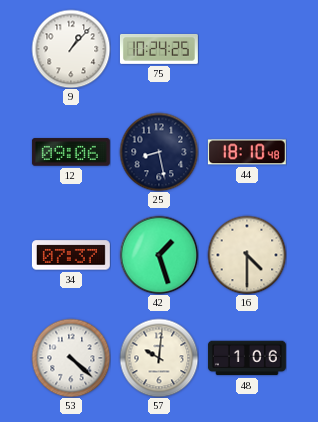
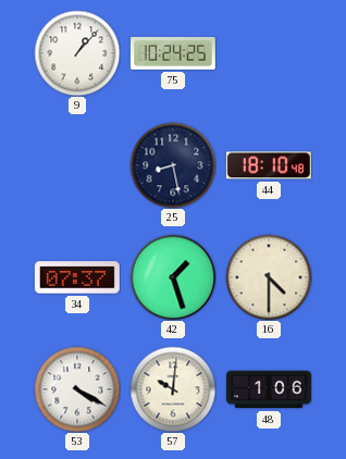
12: 09:06 -> none (71, 152)
53: 4:22 -> 4:20 (77, 389)
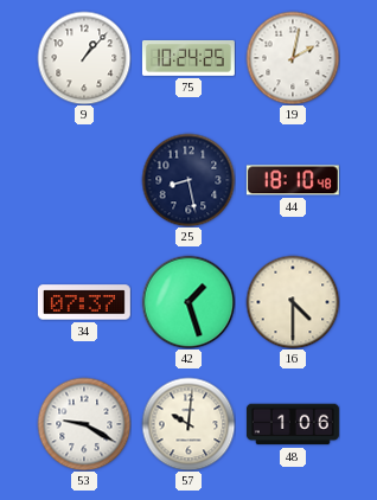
19: none -> 2:02 (293, 58)
53: 4:20 -> 9:20 (84, 424)
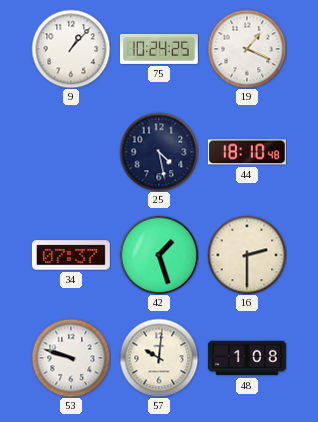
19: 2:02 -> 1:19 (247, 49)
25: 8:28 -> 4:28 (159, 152)
16: 4:30 -> 2:30 (247, 255)
53: 9:20 -> 9:48 (71, 358)
48: 1:06 -> 1:08 (247, 358)
